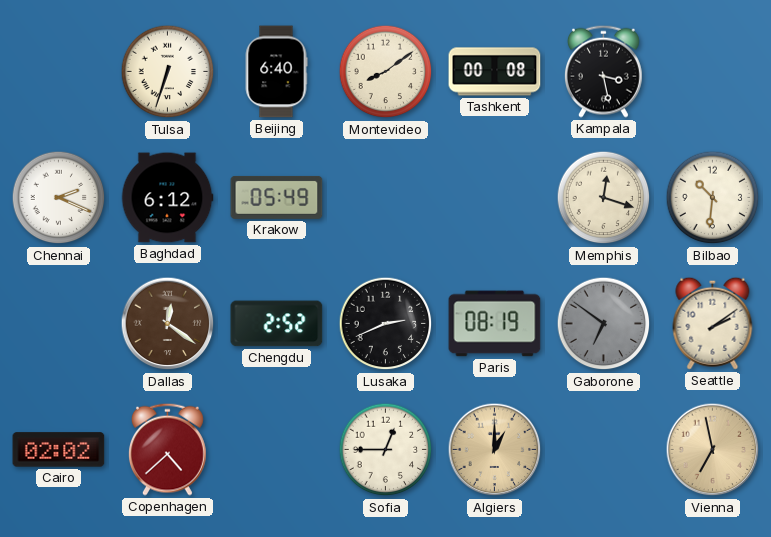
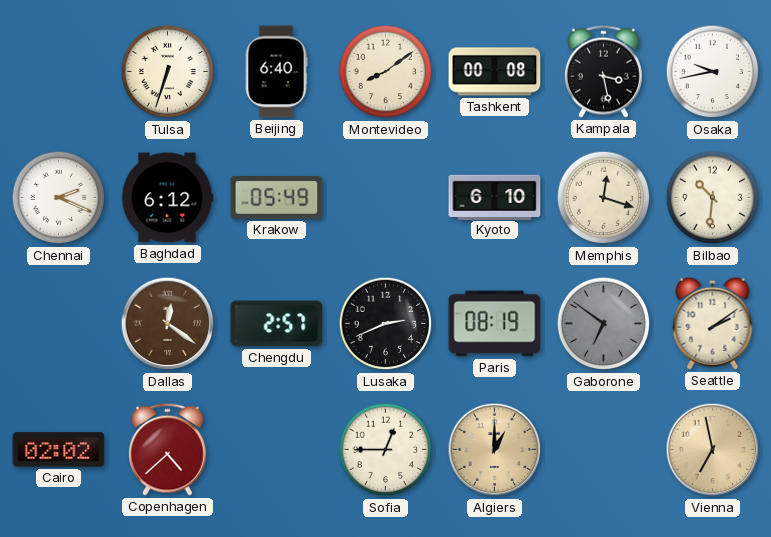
Osaka: none -> 9:43 (713, 72)
Kyoto: none -> 6:10 (495, 197)
Chengdu: 2:52 -> 2:57 (277, 324)
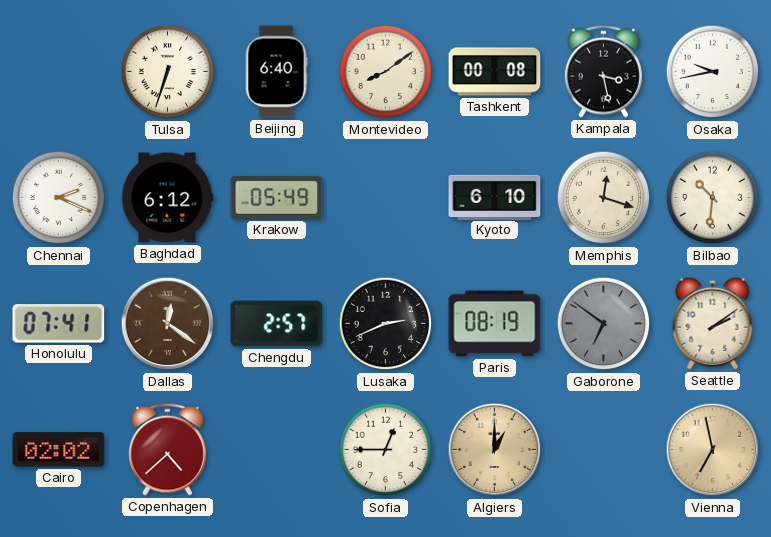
Honolulu: none -> 07:41 (59, 324)
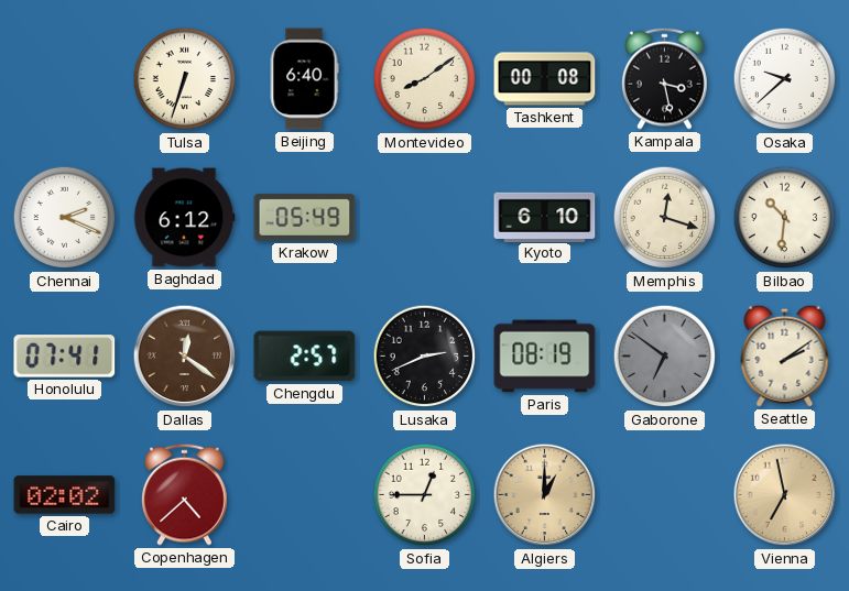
Osaka: 9:43 -> 9:38 (785, 79)
